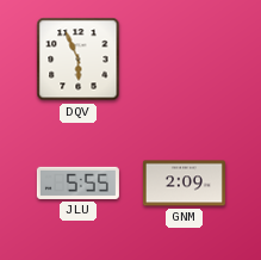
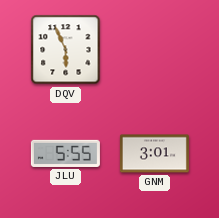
GNM: 2:09 -> 3:01 (154, 154)
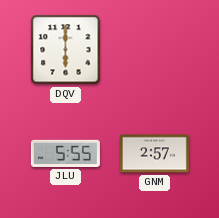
DQV: 5:56 -> 6:00 (66, 50)
GNM: 3:01 -> 2:57 (154, 154)
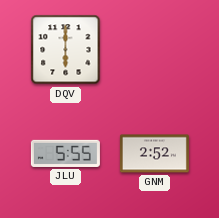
GNM: 2:57 -> 2:52 (154, 154)
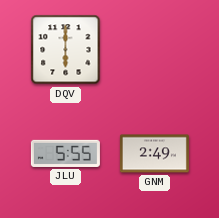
GNM: 2:52 -> 2:49 (154, 154)
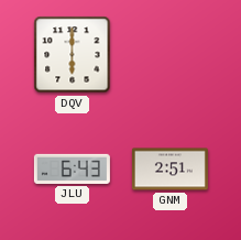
JLU: 5:55 -> 6:43 (72, 168)
GNM: 2:49 -> 2:51 (169, 170)
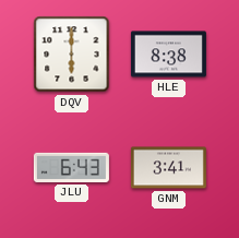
HLE: none -> 8:38 (168, 55)
GNM: 2:51 -> 3:41 (168, 168)
